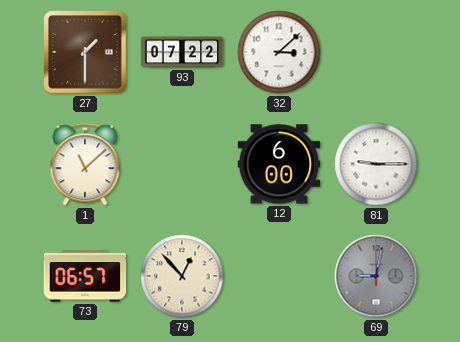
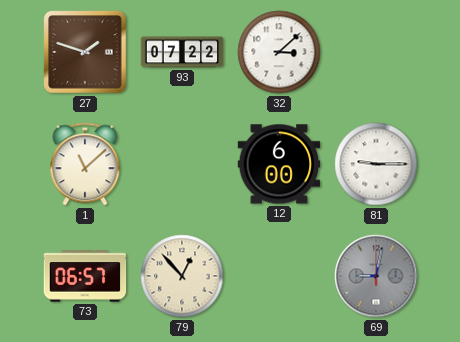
27: 1:30 -> 1:48 (85, 52)
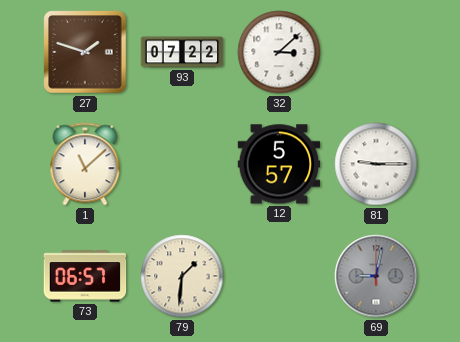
12: 6:00 -> 5:57 (279, 164)
79: 12:53 -> 1:31 (182, 276)
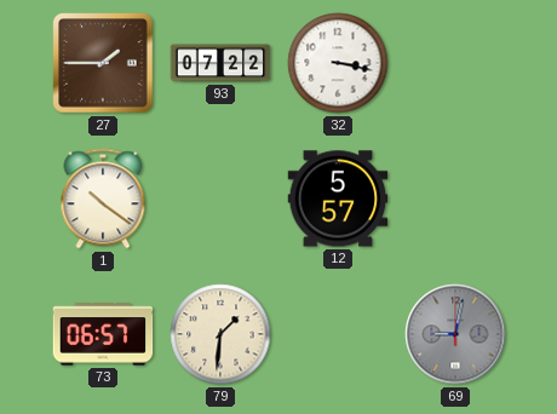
27: 1:48 -> 1:45 (103, 63)
32: 3:08 -> 3:17 (338, 63)
1: 11:08 -> 10:21 (103, 199)
81: 9:15 -> none (376, 164)
